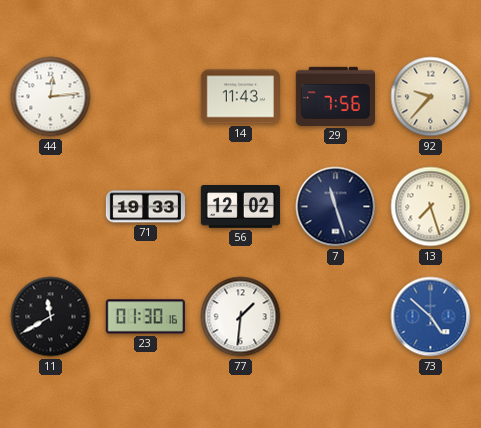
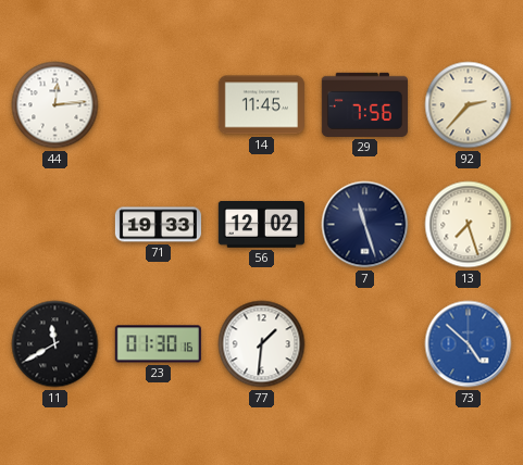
14: 11:43 -> 11:45 (261, 105)
92: 9:37 -> 2:37 (469, 105)
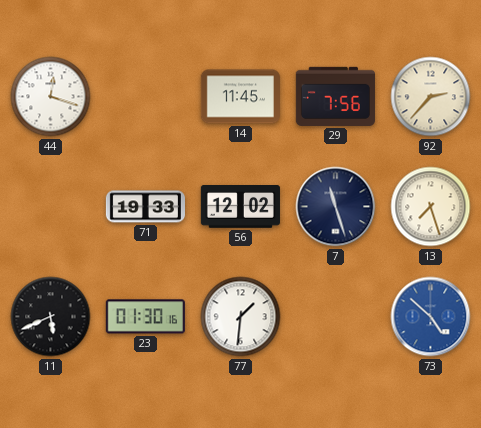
44: 12:14 -> 12:18 (51, 97)
11: 11:40 -> 5:41 (51, 317)
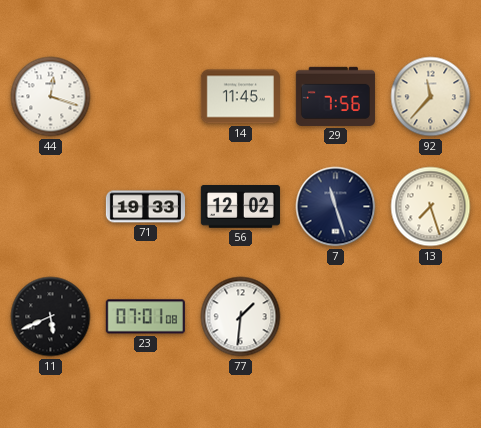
92: 2:37 -> 11:37 (431, 97)
23: 01:30 -> 07:01 (145, 317)
73: 4:52 -> none (431, 317)
